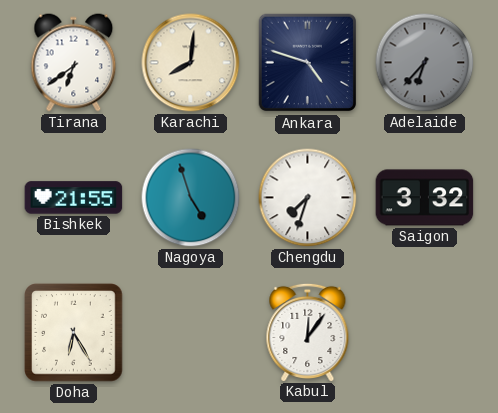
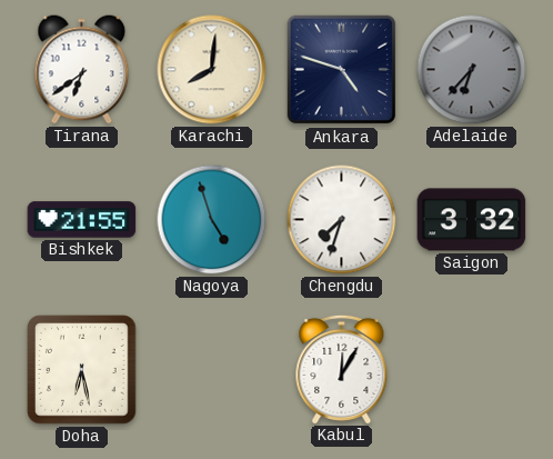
Doha: 6:25 -> 6:28 (82, 370)
Kabul: 12:06 -> 12:05 (342, 369)
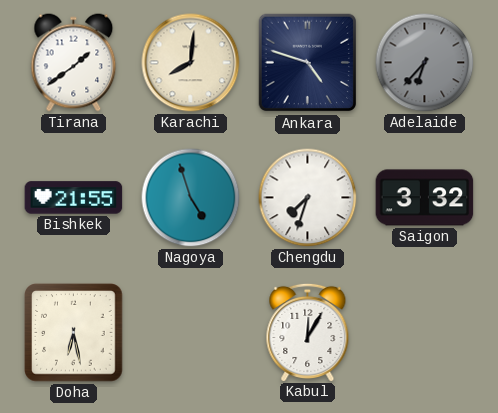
Tirana: 6:39 -> 1:39 (74, 63)
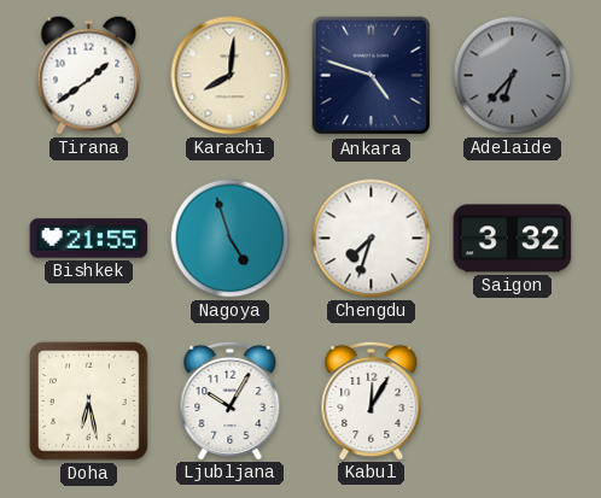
Ljubljana: none -> 10:05 (231, 400)
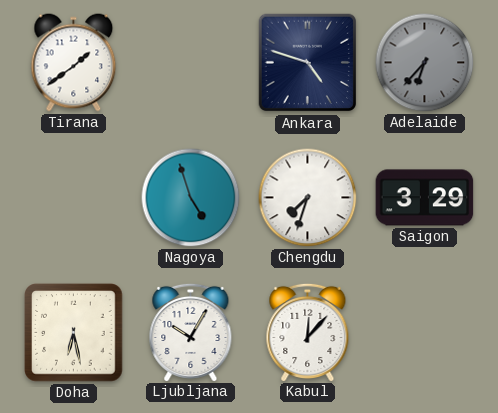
Karachi: 8:01 -> none (231, 76)
Bishkek: 21:55 -> none (89, 239)
Saigon: 3:32 -> 3:29 (425, 198)
Kabul: 12:05 -> 12:07 (308, 332)
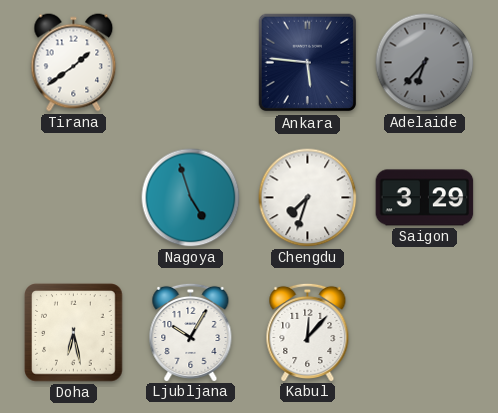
Ankara: 4:48 -> 5:46 (308, 63)
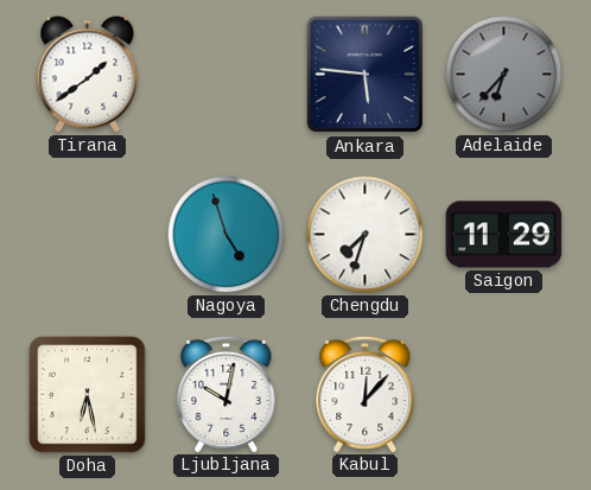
Saigon: 3:29 -> 11:29 (504, 235)
Ljubljana: 10:05 -> 10:02 (227, 394)
